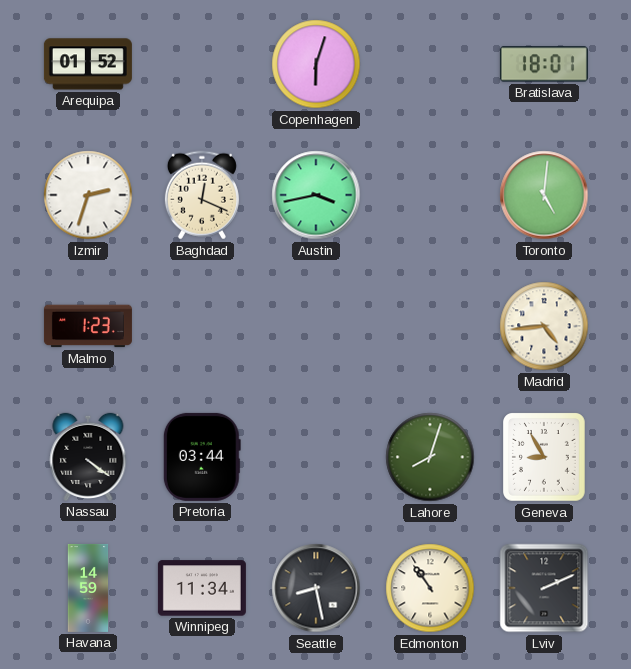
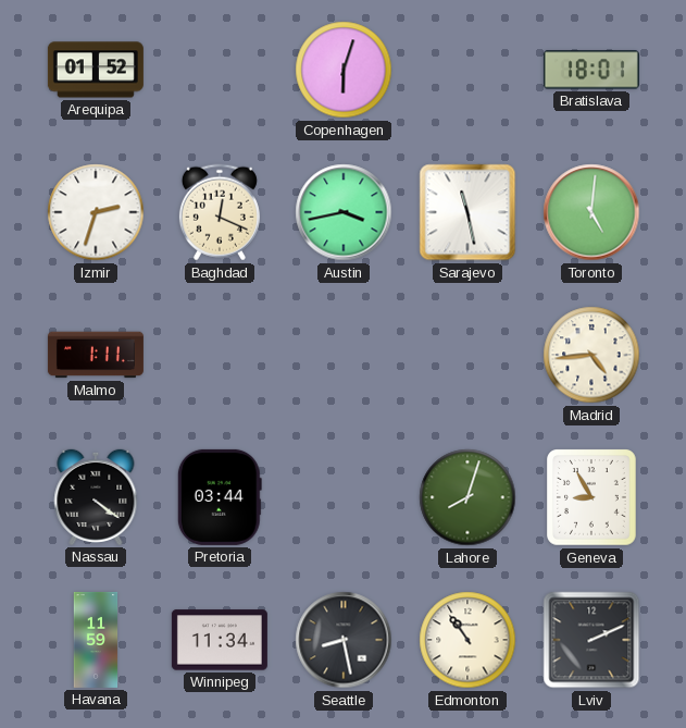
Sarajevo: none -> 11:28 (467, 212)
Malmo: 1:23 -> 1:11 (96, 355)
Havana: 14:59 -> 11:59 (96, 640)
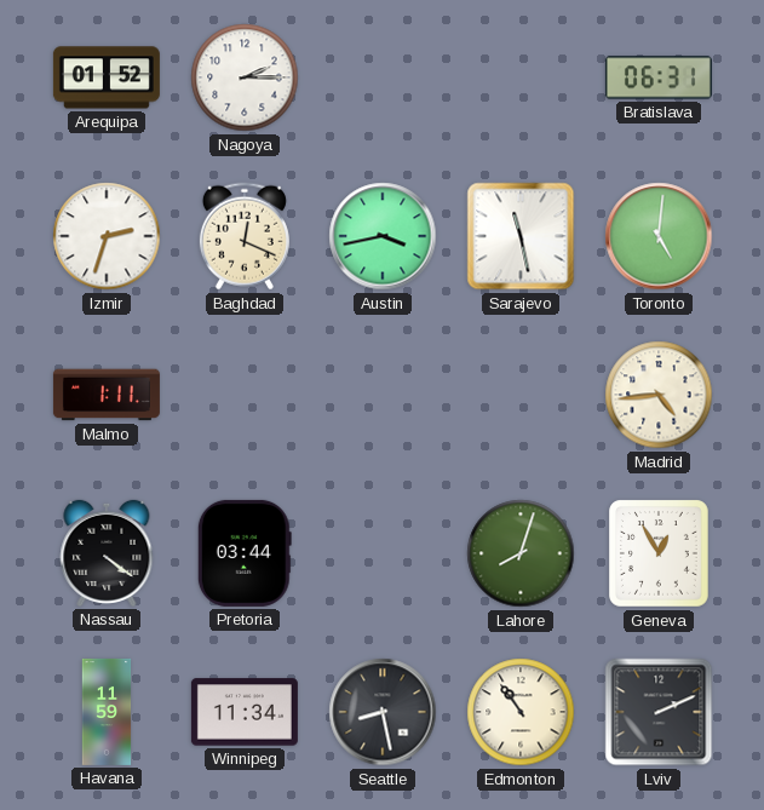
Nagoya: none -> 2:15 (245, 77)
Copenhagen: 6:03 -> none (344, 70)
Bratislava: 18:01 -> 06:31 (659, 77)
Geneva: 8:55 -> 12:55 (660, 555)
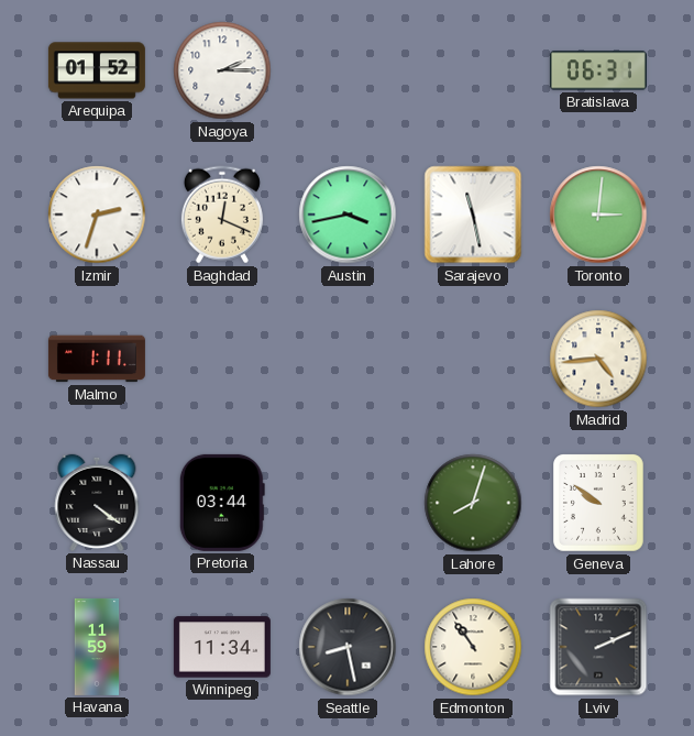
Toronto: 5:01 -> 3:01 (598, 215)
Geneva: 12:55 -> 9:51 (599, 504)
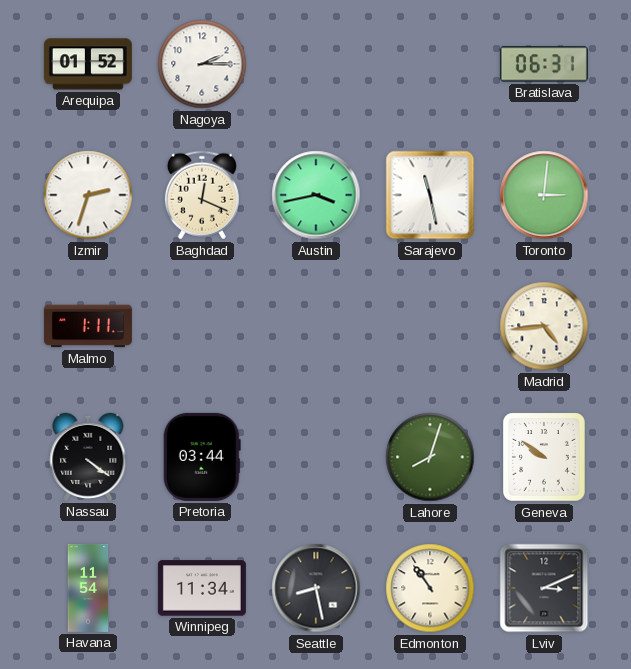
Havana: 11:59 -> 11:54 (88, 588)
Lviv: 2:11 -> 3:11 (544, 588)
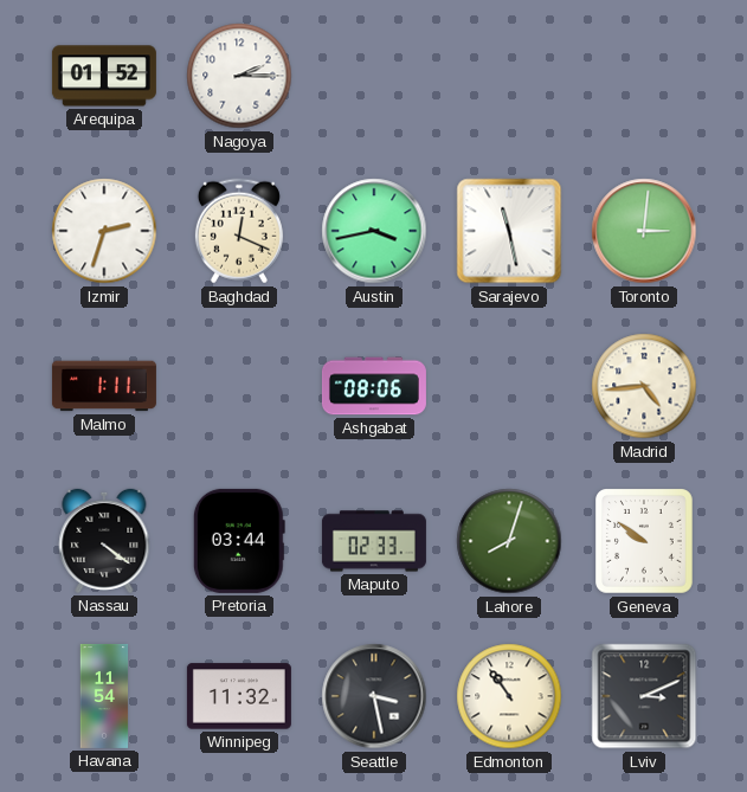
Bratislava: 06:31 -> none (544, 64)
Ashgabat: none -> 08:06 (374, 386)
Maputo: none -> 02:33 (374, 541)
Winnipeg: 11:34 -> 11:32 (239, 696)
Seattle: 8:28 -> 3:28 (374, 696)
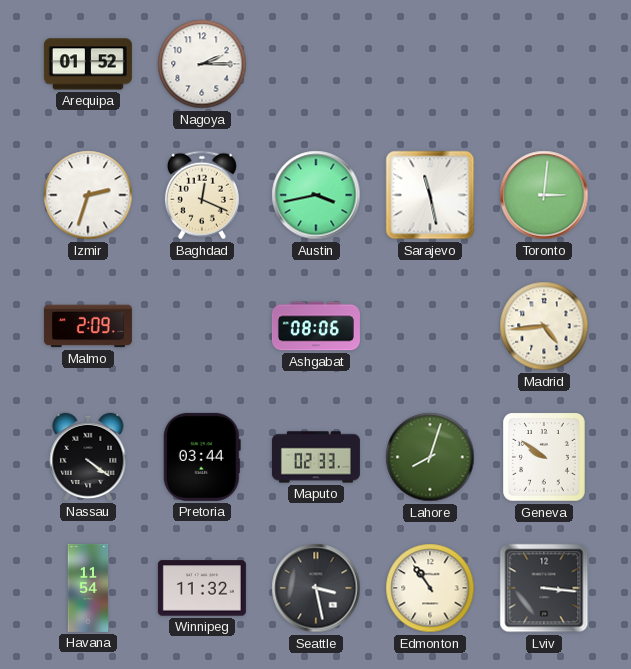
Malmo: 1:11 -> 2:09 (88, 326)
Lviv: 3:11 -> 3:16 (544, 588)
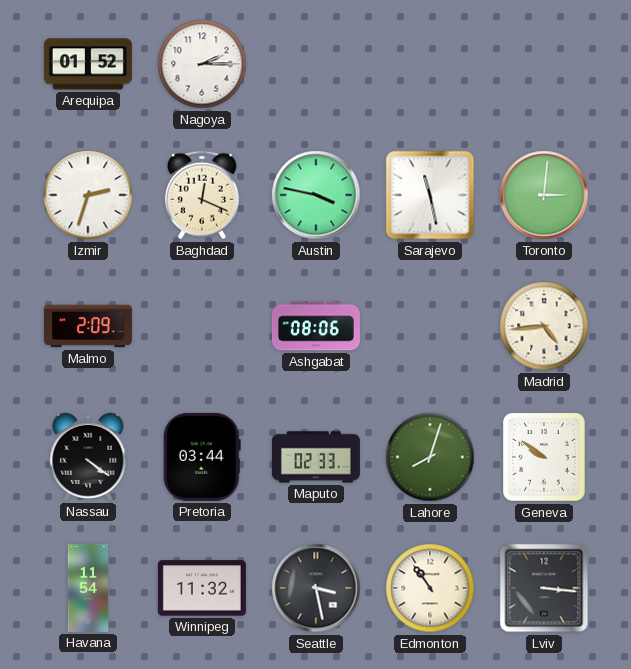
Austin: 3:43 -> 3:47 (316, 195)
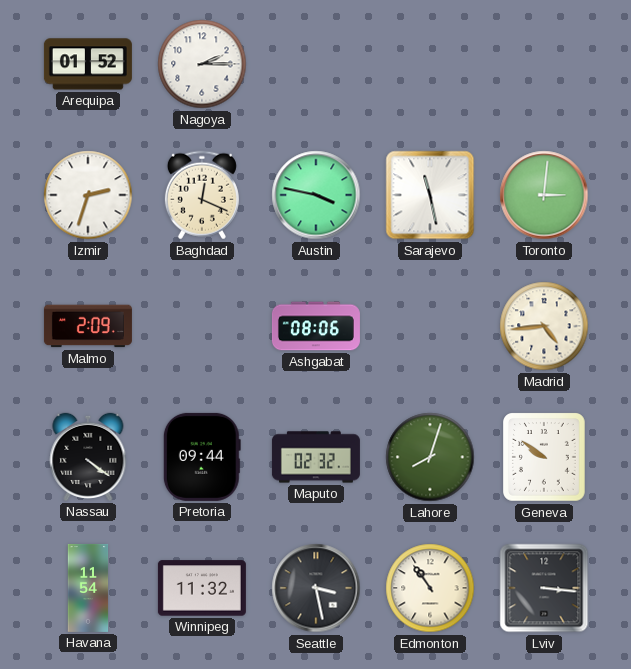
Pretoria: 03:44 -> 09:44 (202, 457)
Maputo: 02:33 -> 02:32 (316, 457)
